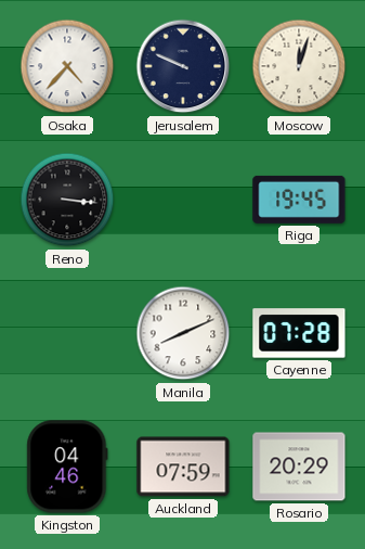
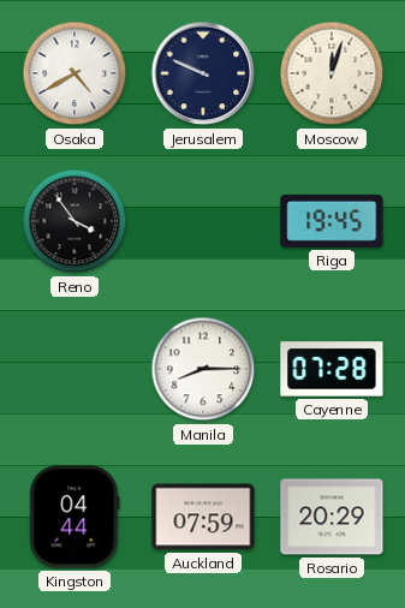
Osaka: 4:37 -> 4:40 (75, 73)
Reno: 3:16 -> 3:54 (75, 221)
Manila: 8:11 -> 8:15 (203, 369)
Kingston: 04:46 -> 04:44 (75, 517)
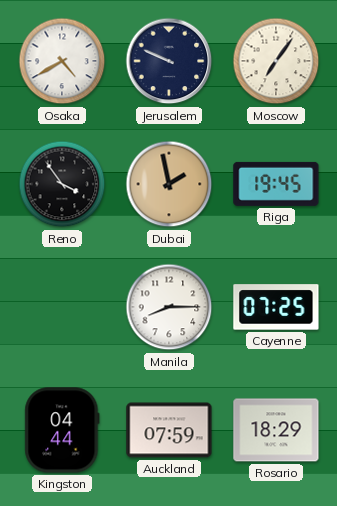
Moscow: 12:03 -> 7:06 (276, 61)
Dubai: none -> 1:58 (169, 184)
Cayenne: 07:28 -> 07:25 (276, 307)
Rosario: 20:29 -> 18:29 (276, 430)
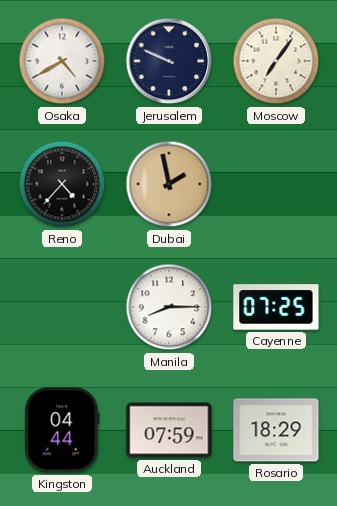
Reno: 3:54 -> 4:37 (62, 184)
Riga: 19:45 -> none (276, 184)
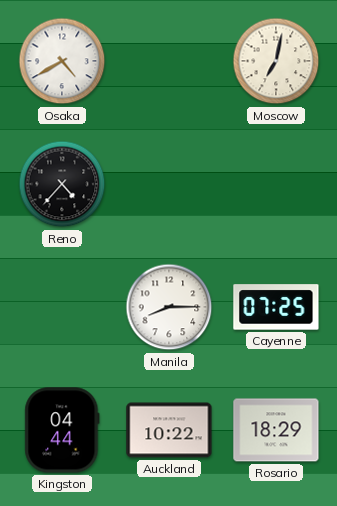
Jerusalem: 9:49 -> none (169, 61)
Moscow: 7:06 -> 7:02 (276, 61)
Dubai: 1:58 -> none (169, 184)
Auckland: 07:59 -> 10:22 (169, 430)
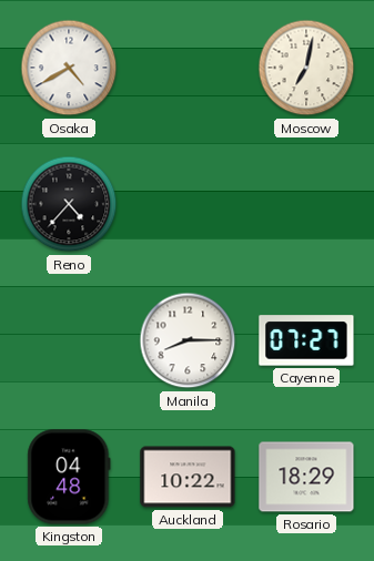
Cayenne: 07:25 -> 07:27 (306, 340)
Kingston: 04:44 -> 04:48 (69, 477)
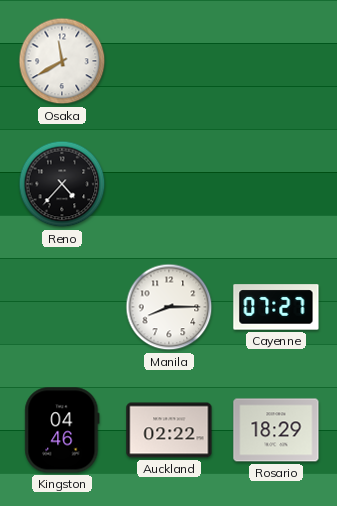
Osaka: 4:40 -> 11:40 (62, 61)
Moscow: 7:02 -> none (306, 68)
Kingston: 04:48 -> 04:46 (62, 430)
Auckland: 10:22 -> 02:22 (169, 430)
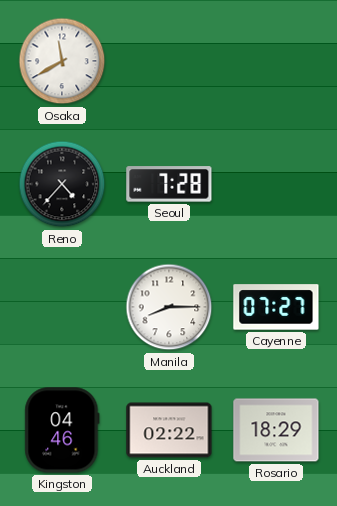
Seoul: none -> 7:28 (169, 184)
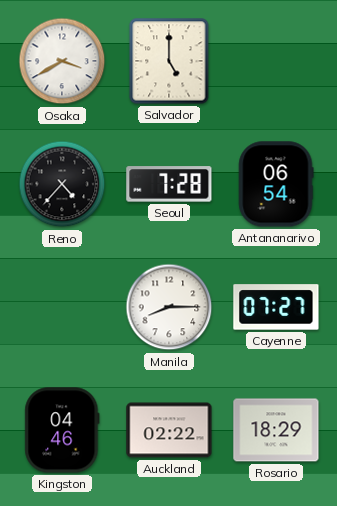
Osaka: 11:40 -> 3:40 (62, 61)
Salvador: none -> 5:00 (169, 61)
Antananarivo: none -> 06:54 (276, 184)
